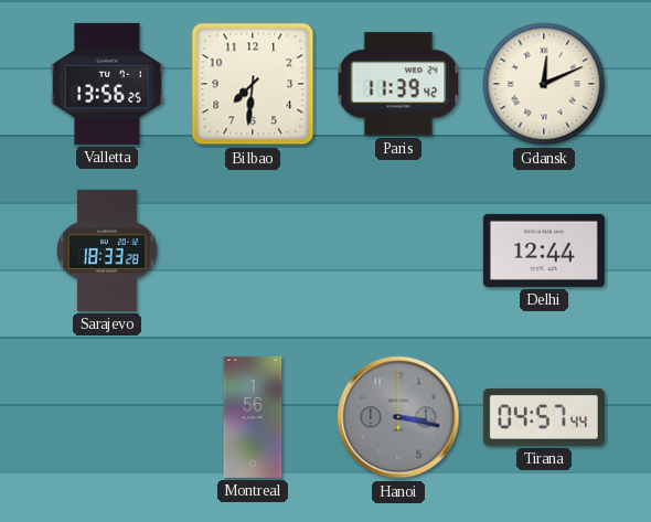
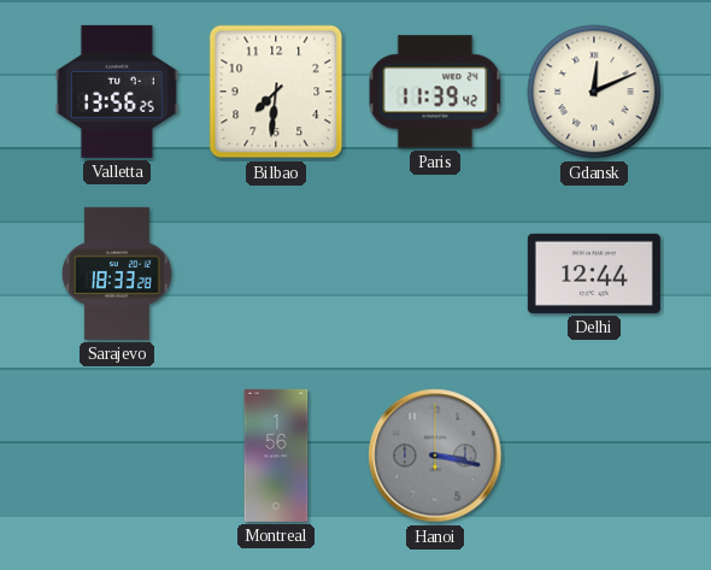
Tirana: 04:57 -> none (544, 417)
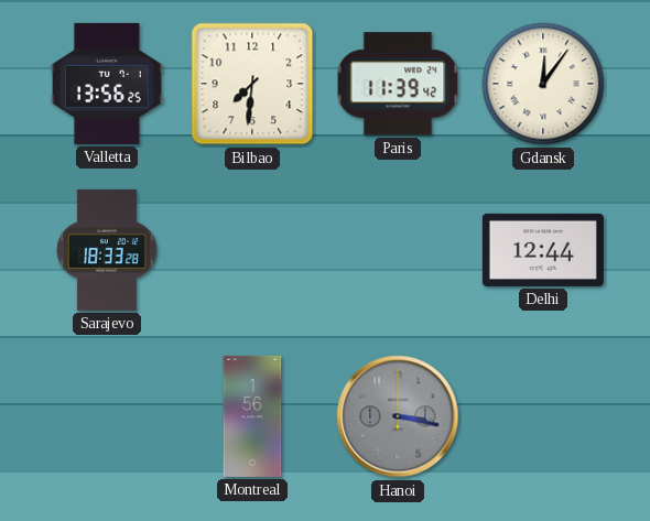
Gdansk: 12:11 -> 12:06 (543, 84)
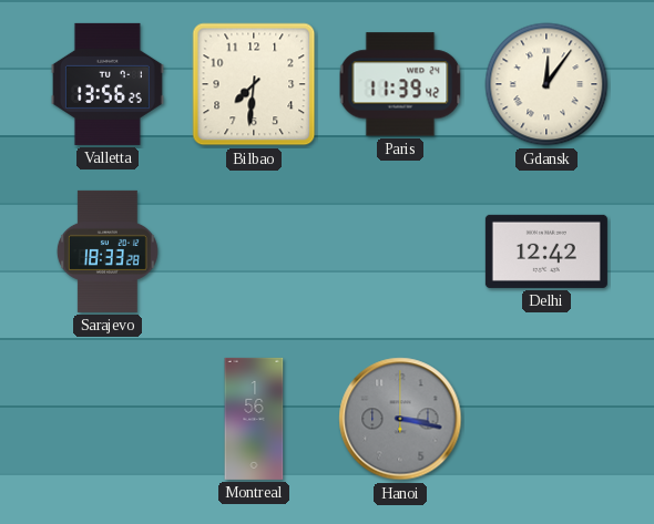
Delhi: 12:44 -> 12:42 (546, 251)
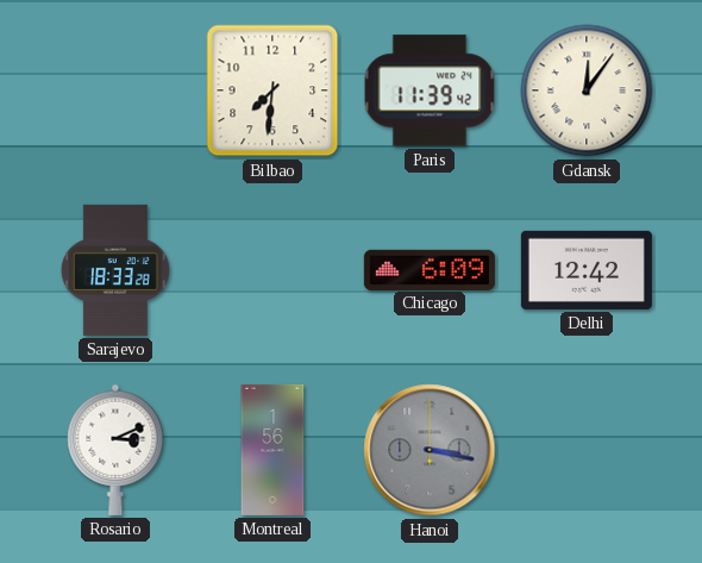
Valletta: 13:56 -> none (108, 84)
Chicago: none -> 6:09 (430, 269)
Rosario: none -> 3:11 (115, 450)
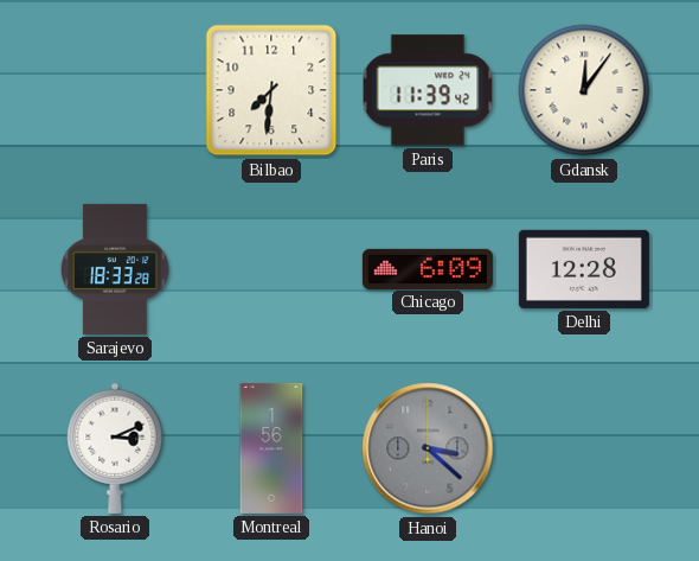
Delhi: 12:42 -> 12:28 (584, 269)
Hanoi: 3:17 -> 3:22 (428, 448)
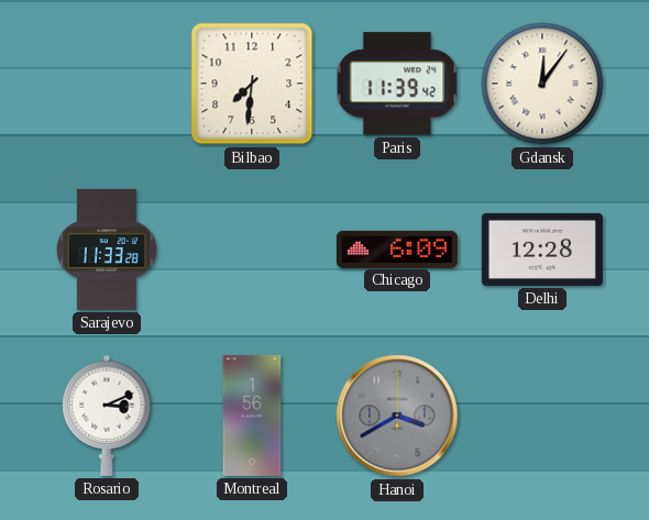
Sarajevo: 18:33 -> 11:33 (107, 250)
Hanoi: 3:22 -> 3:40 (397, 416)
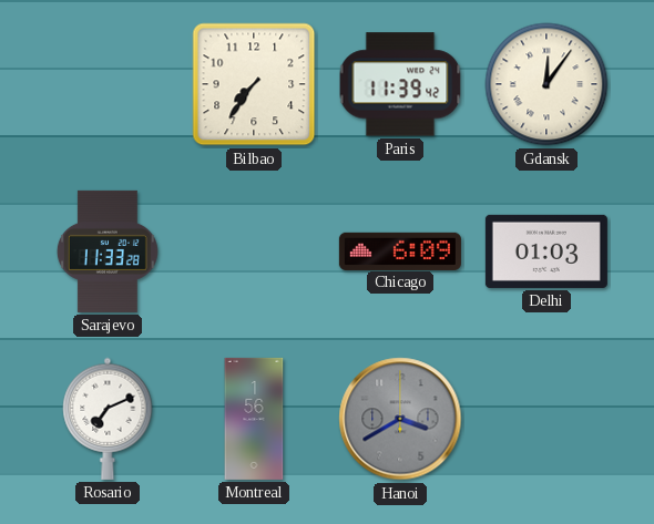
Bilbao: 7:31 -> 7:36 (254, 84)
Delhi: 12:28 -> 01:03 (546, 251)
Rosario: 3:11 -> 7:11 (108, 419)
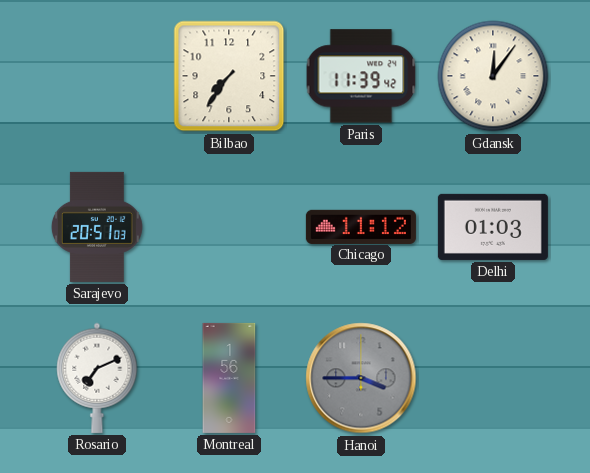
Sarajevo: 11:33 -> 20:51 (97, 227)
Chicago: 6:09 -> 11:12 (361, 226)
Hanoi: 3:40 -> 3:45 (361, 378)
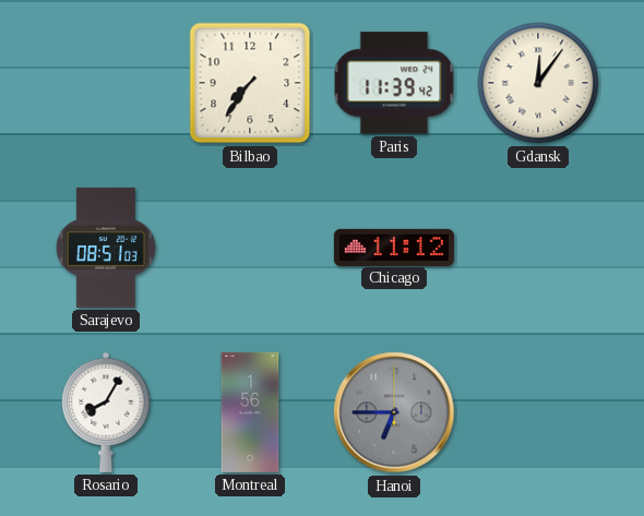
Sarajevo: 20:51 -> 08:51 (106, 248)
Delhi: 01:03 -> none (493, 227)
Rosario: 7:11 -> 8:05 (106, 412)
Hanoi: 3:45 -> 6:45 (394, 412)
